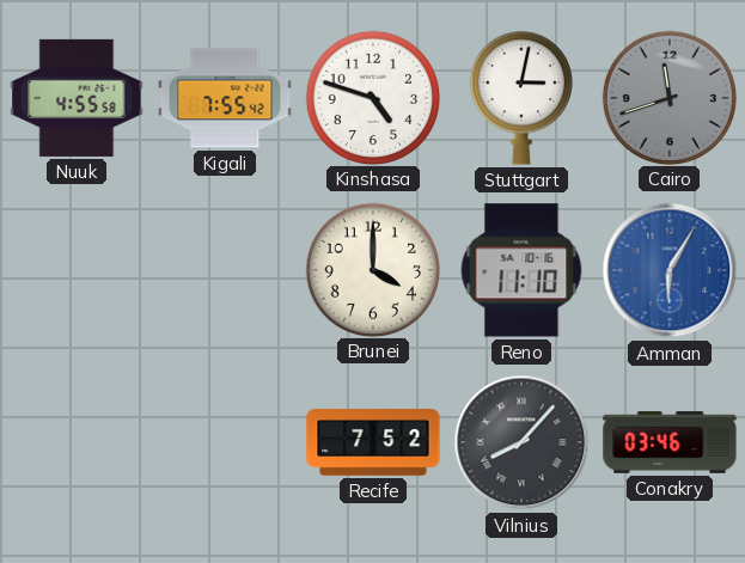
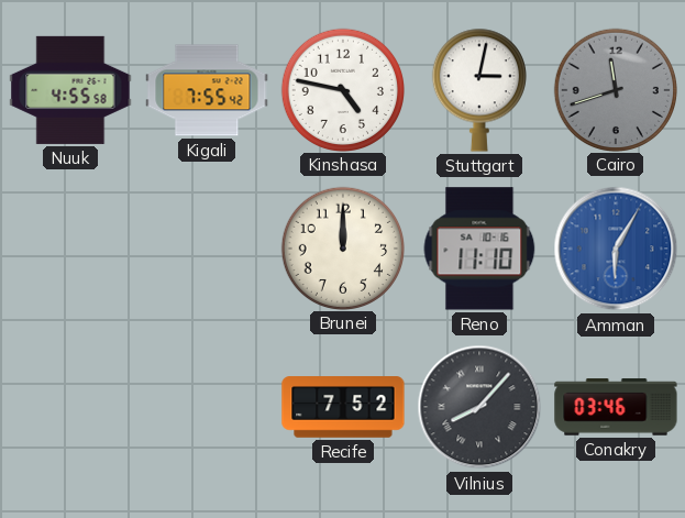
Kinshasa: 4:48 -> 4:47 (342, 89)
Brunei: 4:00 -> 12:00 (342, 247)
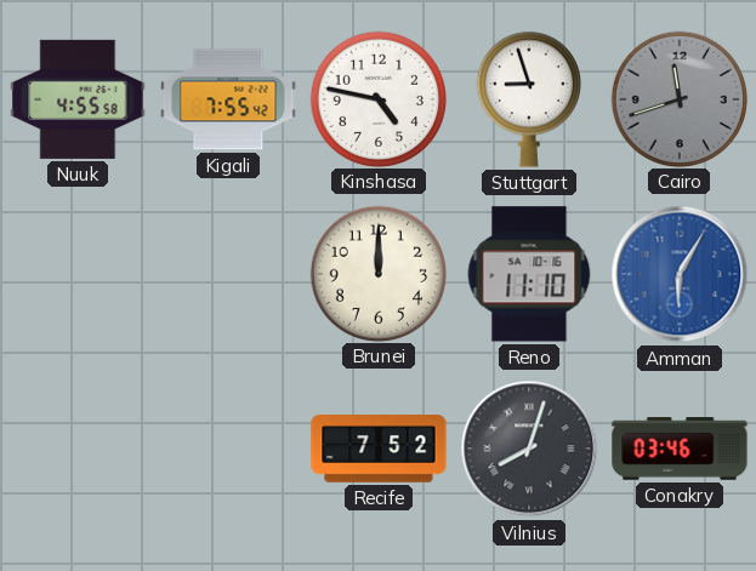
Stuttgart: 3:02 -> 8:57 (529, 99)
Vilnius: 8:07 -> 8:03 (529, 449)
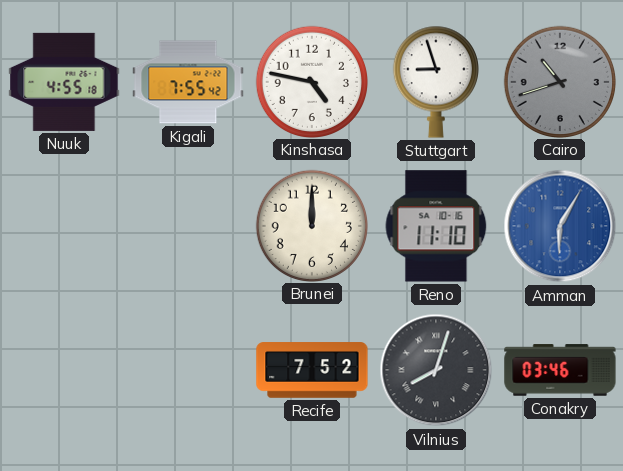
Nuuk: 4:55:58 -> 4:55:18 (64, 82)
Cairo: 11:42 -> 10:42 (559, 81)
